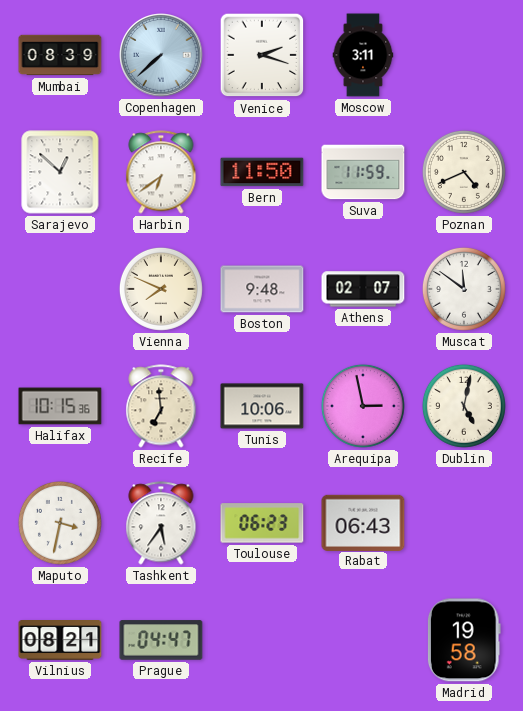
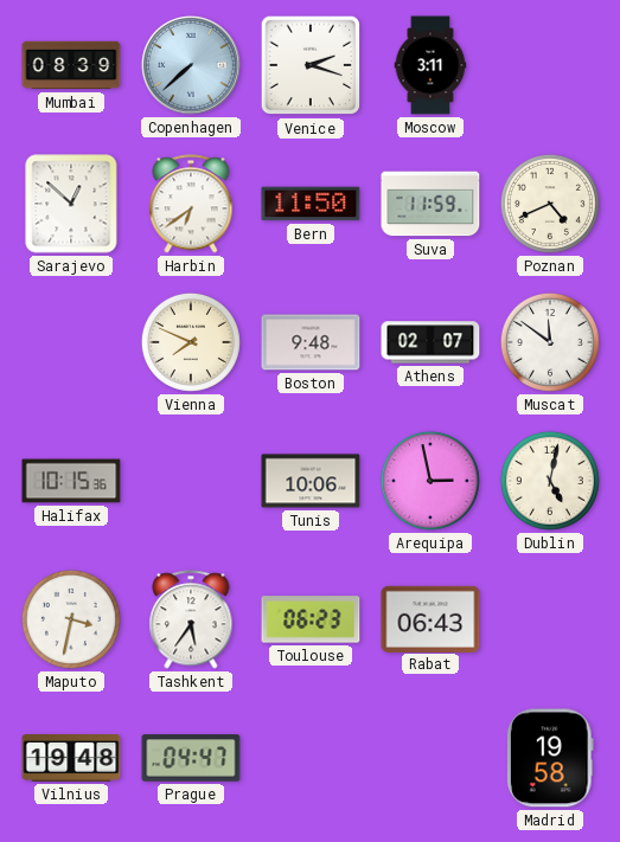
Recife: 6:59 -> none (161, 406)
Vilnius: 08:21 -> 19:48 (71, 759)
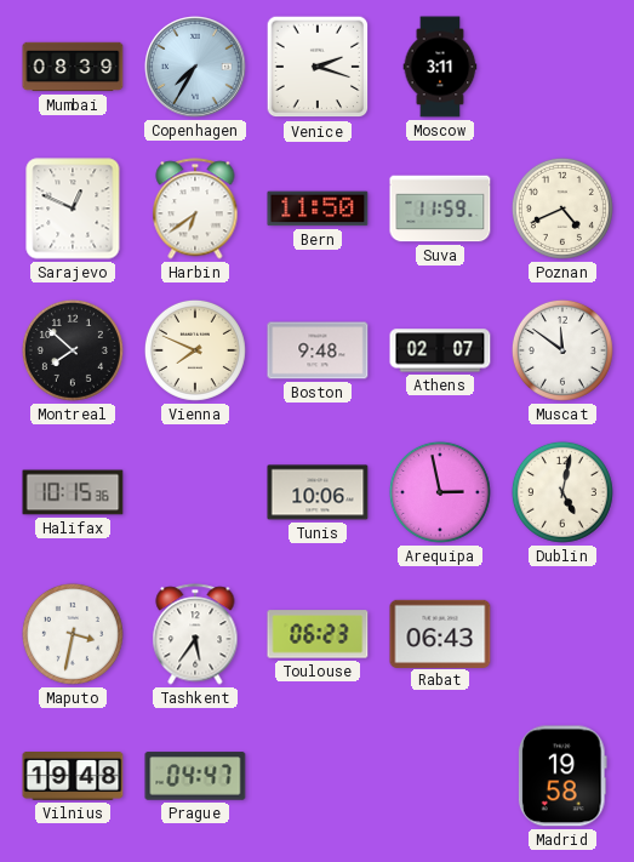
Copenhagen: 7:38 -> 7:35 (196, 68)
Sarajevo: 12:52 -> 12:49 (73, 209)
Montreal: none -> 7:52 (73, 350)
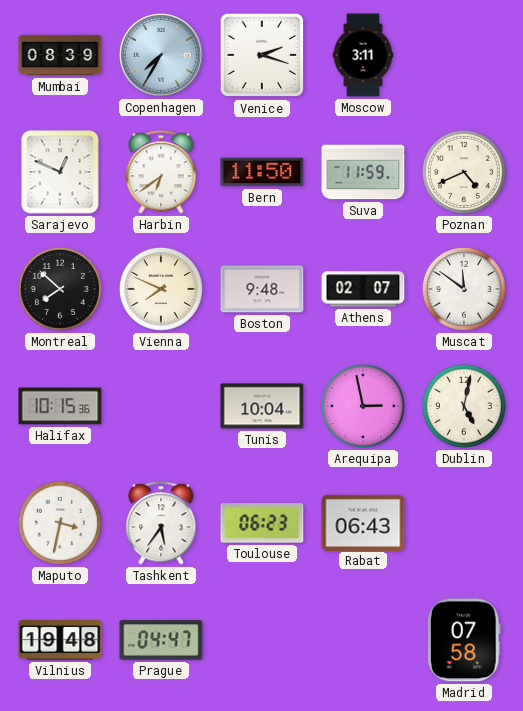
Tunis: 10:06 -> 10:04 (262, 406)
Madrid: 19:58 -> 07:58 (464, 640)
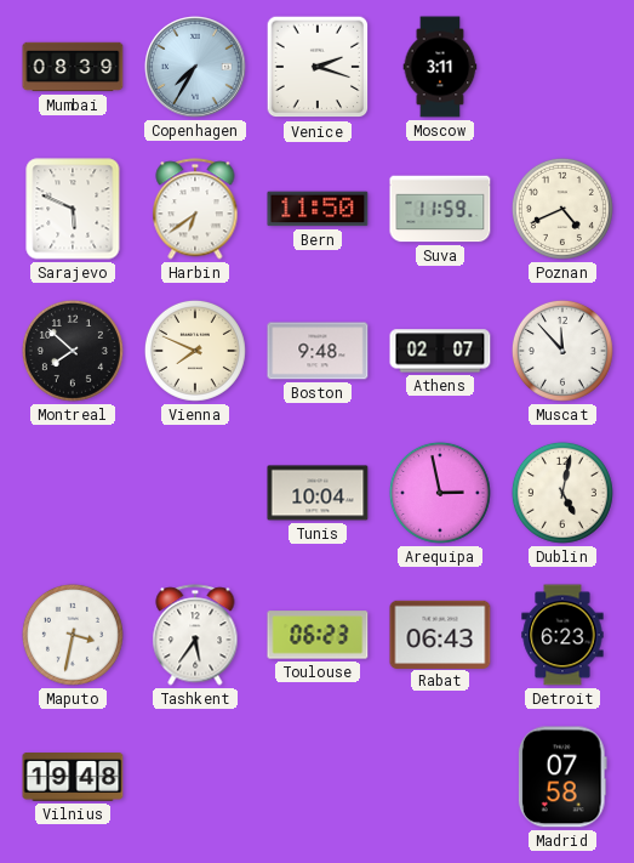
Sarajevo: 12:49 -> 5:49 (73, 209)
Muscat: 11:51 -> 11:53 (562, 351)
Halifax: 10:15 -> none (60, 406)
Detroit: none -> 6:23 (562, 635)
Prague: 04:47 -> none (161, 640)
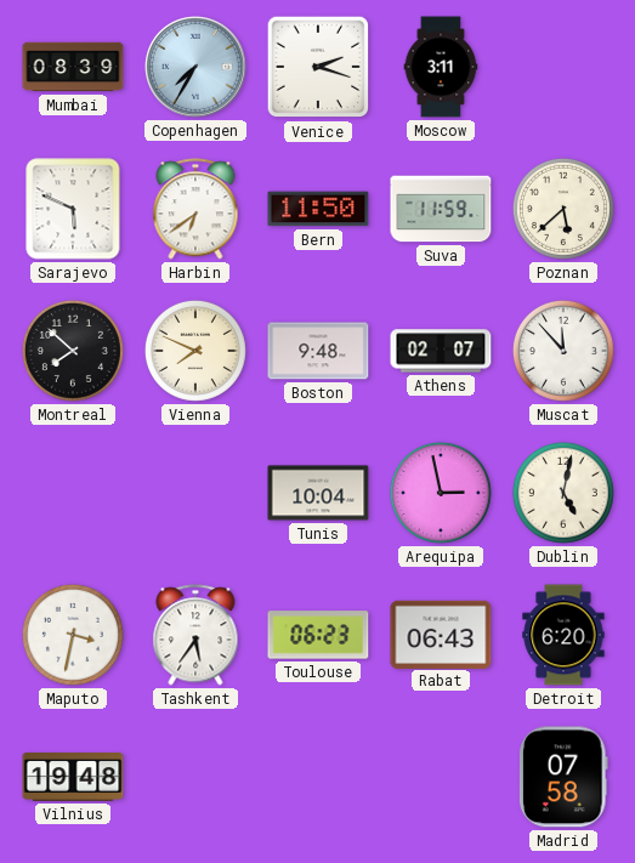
Poznan: 4:41 -> 5:38 (563, 209)
Detroit: 6:23 -> 6:20 (563, 635)
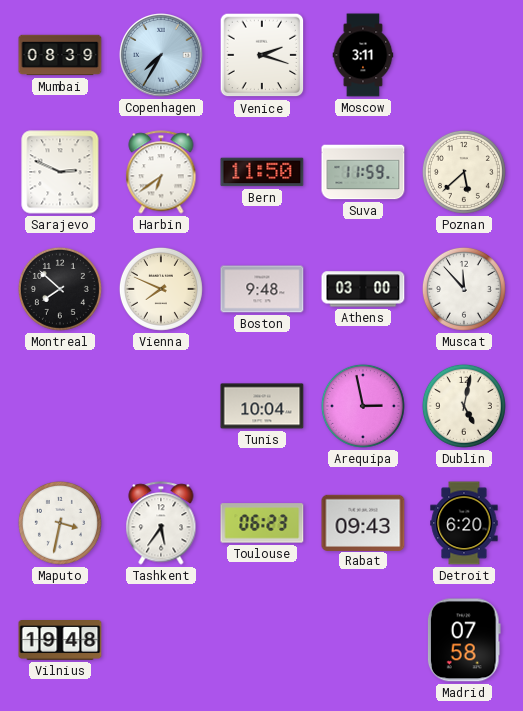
Sarajevo: 5:49 -> 2:49 (60, 172)
Athens: 02:07 -> 03:00 (363, 289)
Rabat: 06:43 -> 09:43 (363, 522)
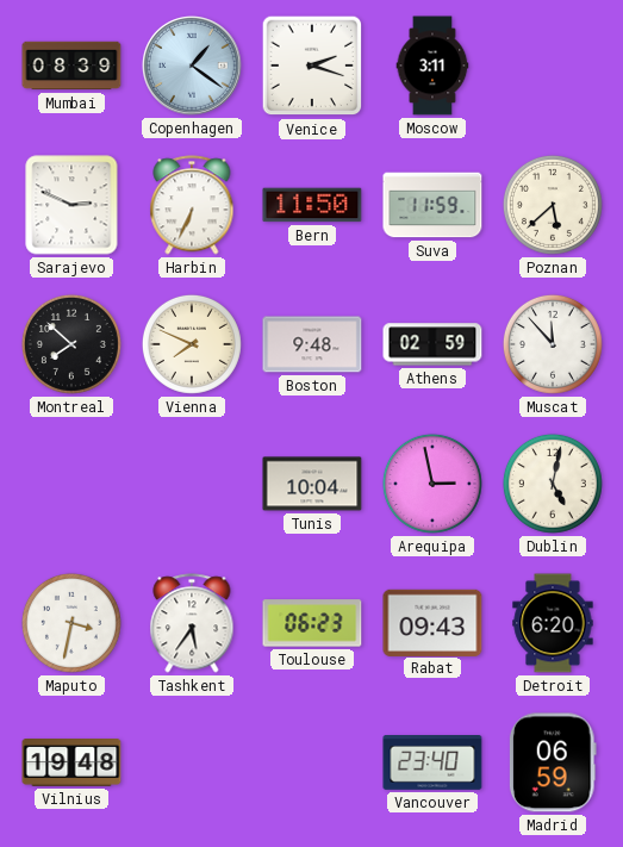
Copenhagen: 7:35 -> 1:21 (193, 67)
Harbin: 6:39 -> 6:34 (192, 205)
Athens: 03:00 -> 02:59 (432, 344)
Vancouver: none -> 23:40 (432, 764)
Madrid: 07:58 -> 06:59 (553, 762)
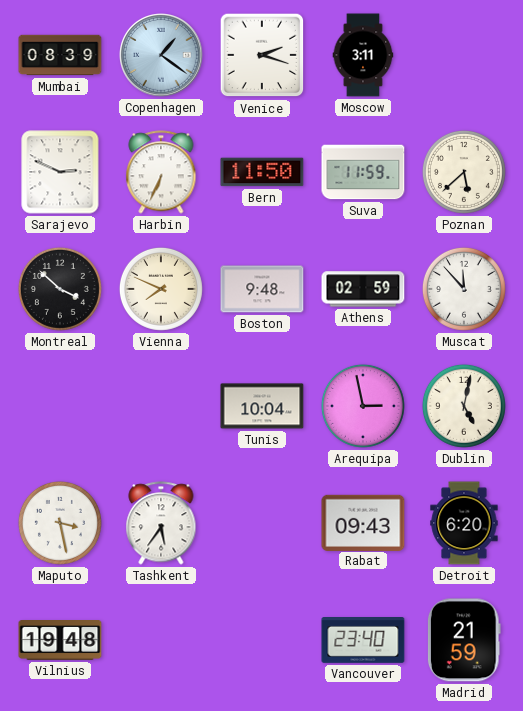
Montreal: 7:52 -> 3:52 (60, 289)
Maputo: 3:32 -> 3:28 (60, 523)
Toulouse: 06:23 -> none (312, 623)
Madrid: 06:59 -> 21:59 (464, 640)
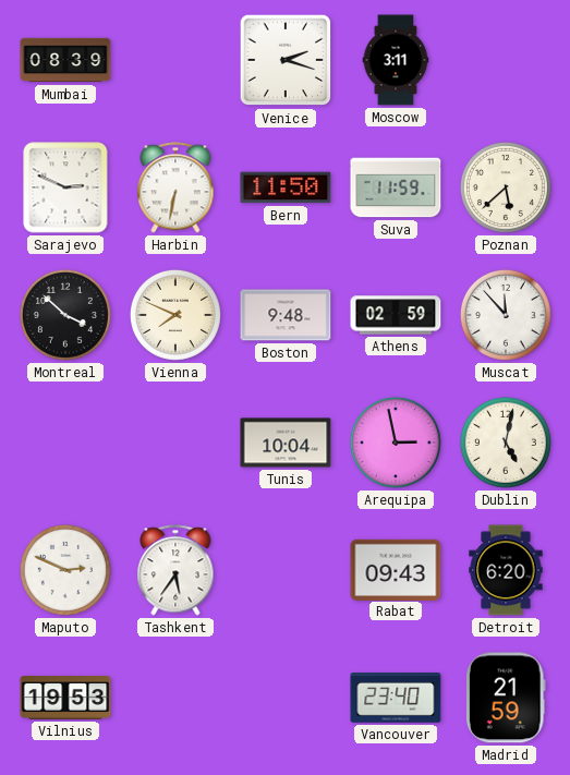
Copenhagen: 1:21 -> none (162, 56)
Harbin: 6:34 -> 6:32 (175, 187)
Maputo: 3:28 -> 2:49 (65, 570)
Vilnius: 19:48 -> 19:53 (65, 699)
